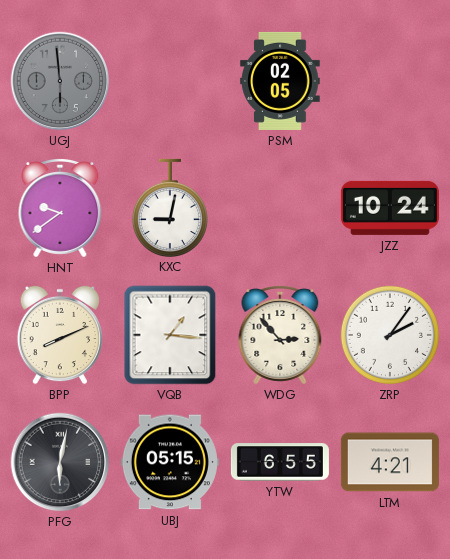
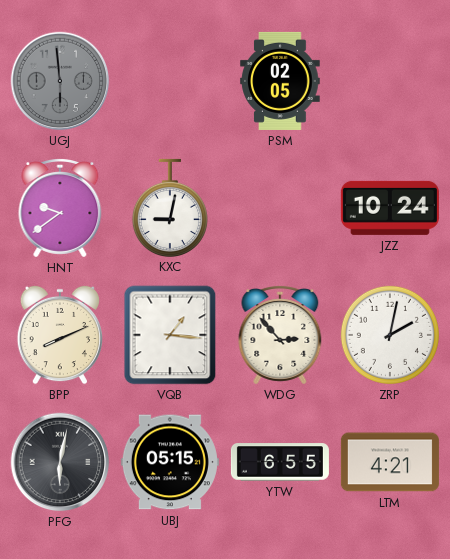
ZRP: 2:06 -> 2:02 (390, 335)
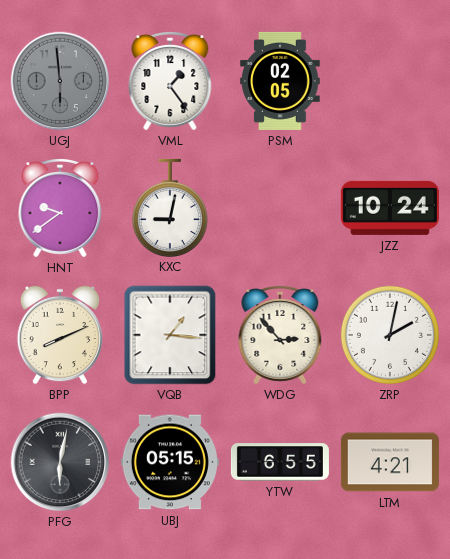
VML: none -> 1:24 (170, 82)
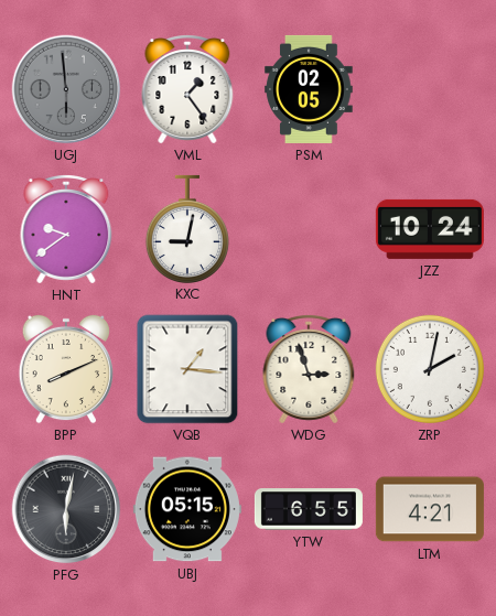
WDG: 2:53 -> 2:57 (309, 370)
